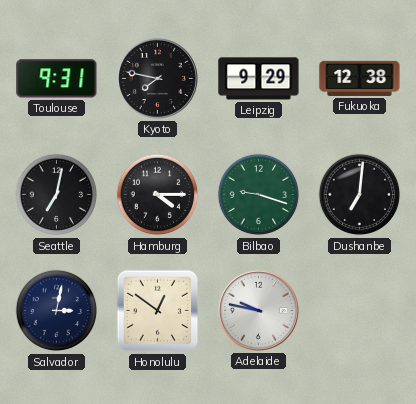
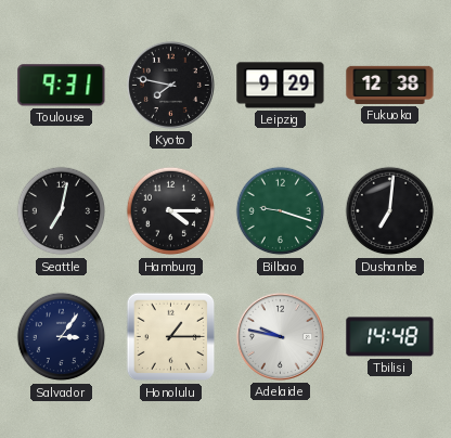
Salvador: 3:02 -> 3:06 (62, 337)
Honolulu: 12:51 -> 1:15 (171, 337)
Tbilisi: none -> 14:48 (390, 337)
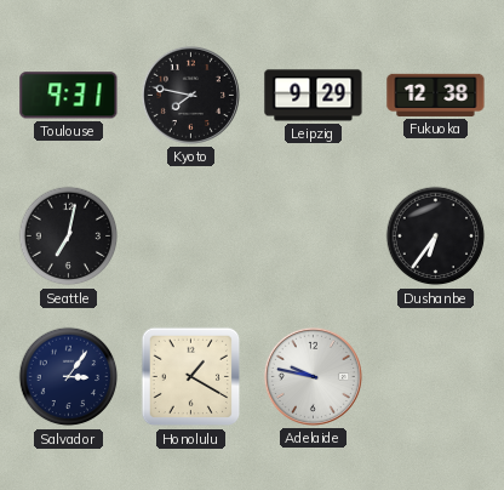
Hamburg: 4:15 -> none (171, 211)
Bilbao: 9:18 -> none (281, 211)
Dushanbe: 7:01 -> 6:36 (436, 237)
Honolulu: 1:15 -> 1:20 (191, 377)
Tbilisi: 14:48 -> none (390, 337)
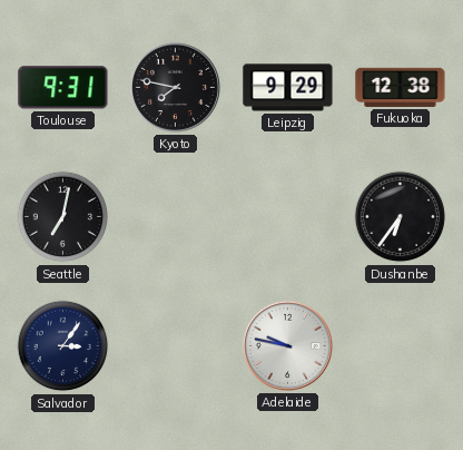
Honolulu: 1:20 -> none (191, 377)
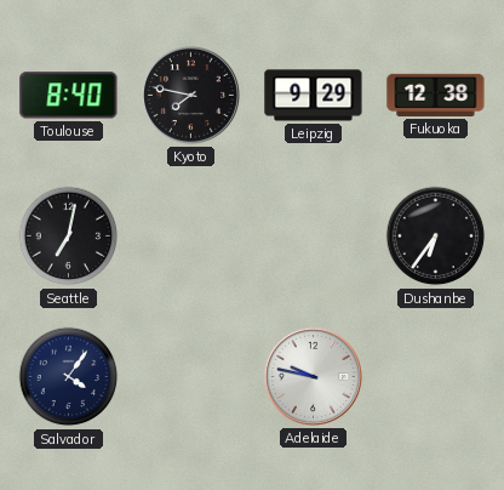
Toulouse: 9:31 -> 8:40 (69, 96)
Salvador: 3:06 -> 4:06 (69, 377)
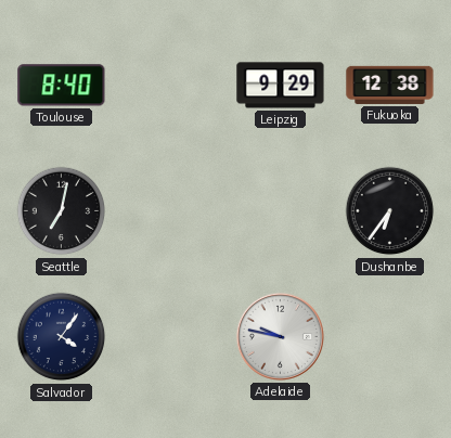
Kyoto: 7:47 -> none (190, 95)
